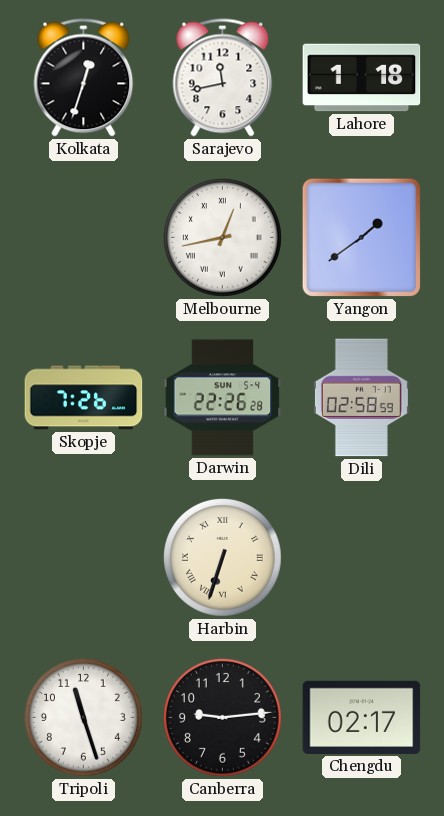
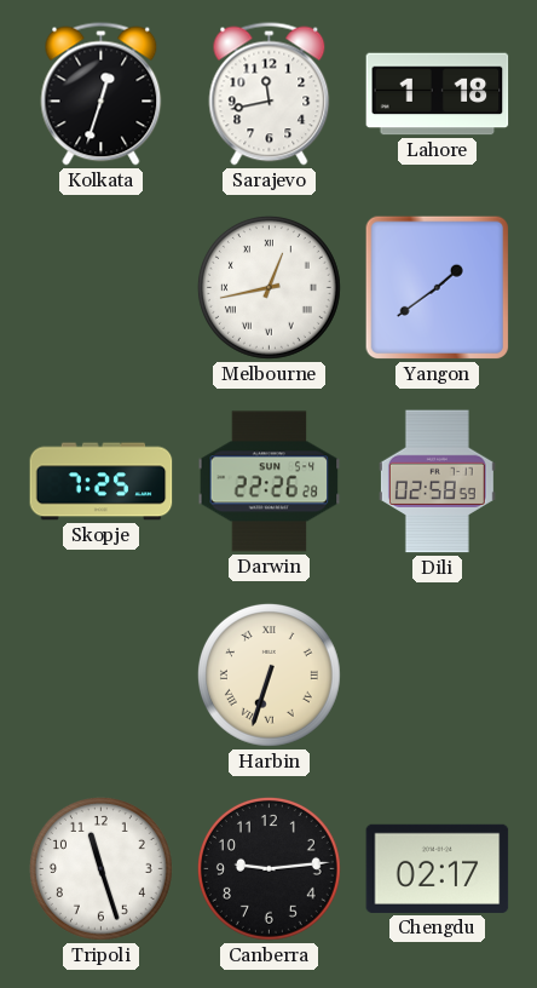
Skopje: 7:26 -> 7:25 (102, 482)
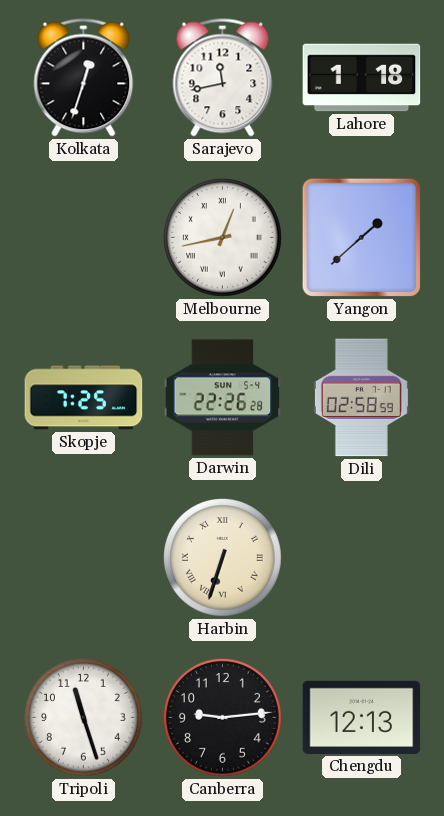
Yangon: 1:39 -> 1:38 (362, 238)
Chengdu: 02:17 -> 12:13 (362, 717)
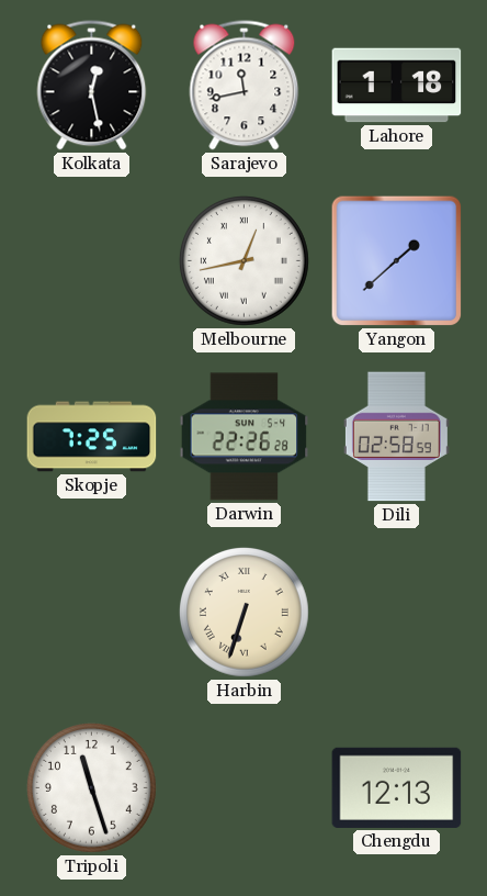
Kolkata: 12:33 -> 12:28 (92, 86)
Canberra: 9:14 -> none (222, 717)
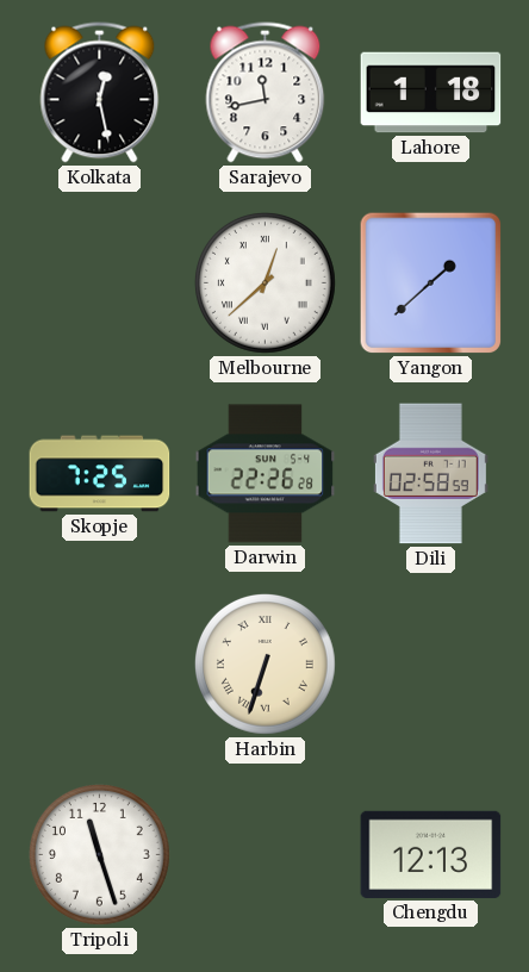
Melbourne: 12:43 -> 12:38 (264, 282)
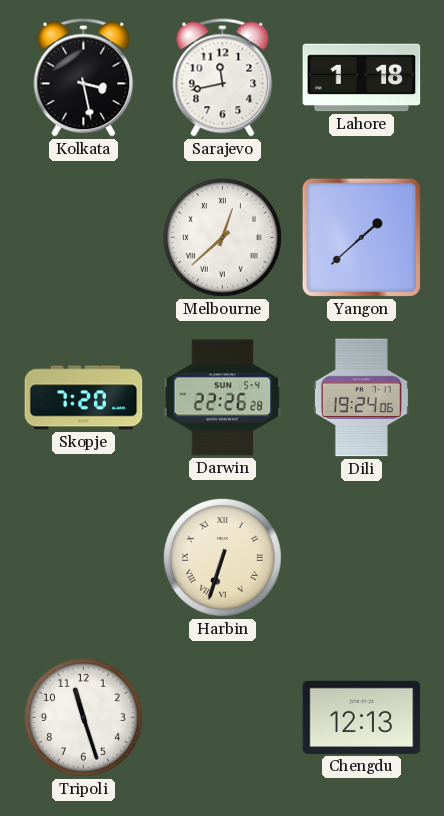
Kolkata: 12:28 -> 3:28 (84, 78)
Skopje: 7:25 -> 7:20 (84, 398)
Dili: 02:58 -> 19:24 (361, 398)
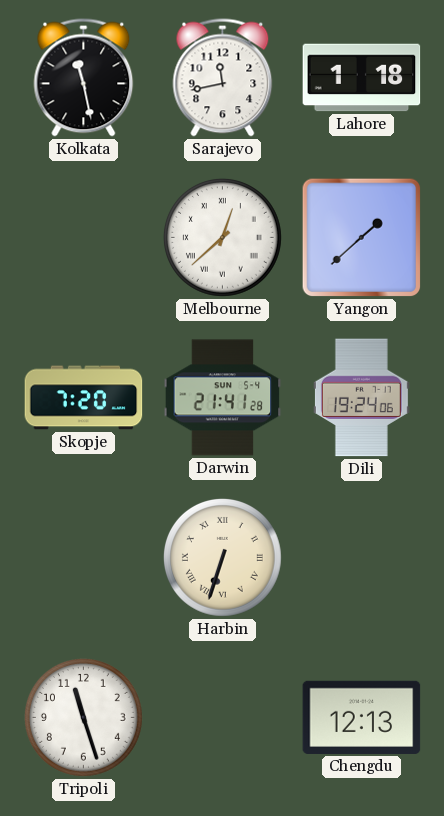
Kolkata: 3:28 -> 11:28 (84, 78)
Darwin: 22:26 -> 21:41 (223, 398)
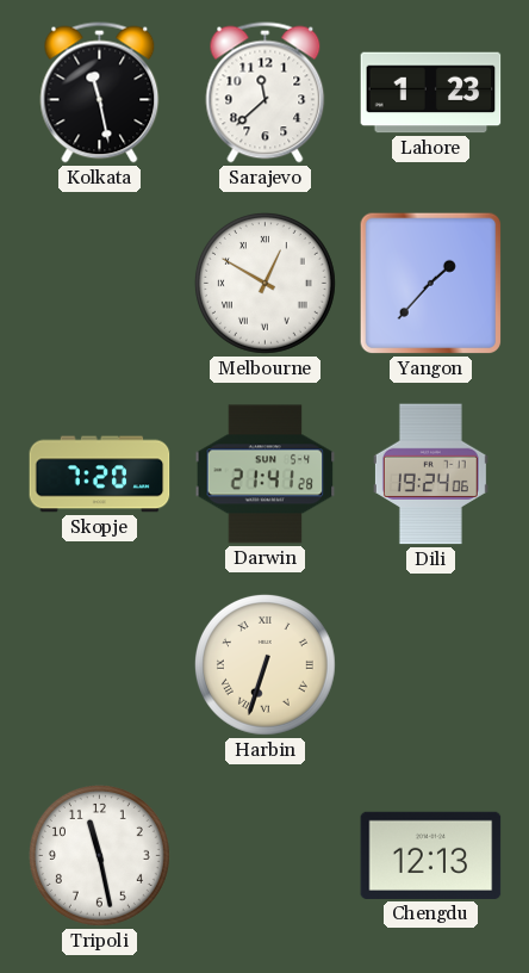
Sarajevo: 11:43 -> 11:38 (266, 93)
Lahore: 1:18 -> 1:23 (431, 93)
Melbourne: 12:38 -> 12:50 (264, 283)
Yangon: 1:38 -> 1:37 (431, 284)
Tripoli: 11:27 -> 11:28 (99, 855)
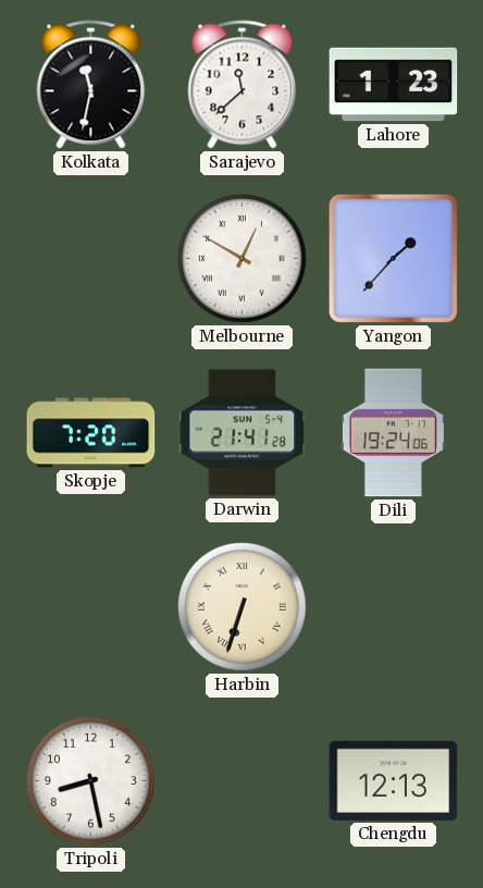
Kolkata: 11:28 -> 11:32 (91, 85)
Tripoli: 11:28 -> 8:28 (90, 780)
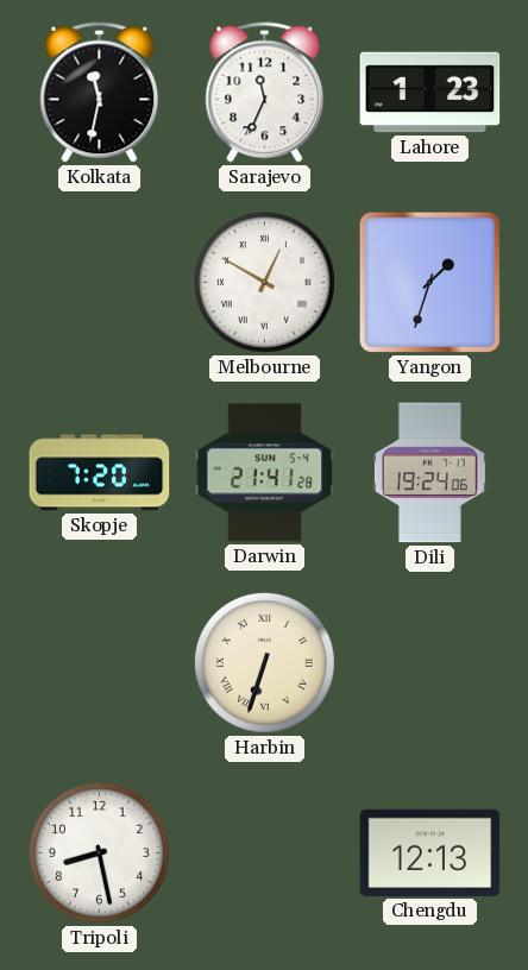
Sarajevo: 11:38 -> 11:34 (265, 93)
Yangon: 1:37 -> 1:33 (430, 283)
